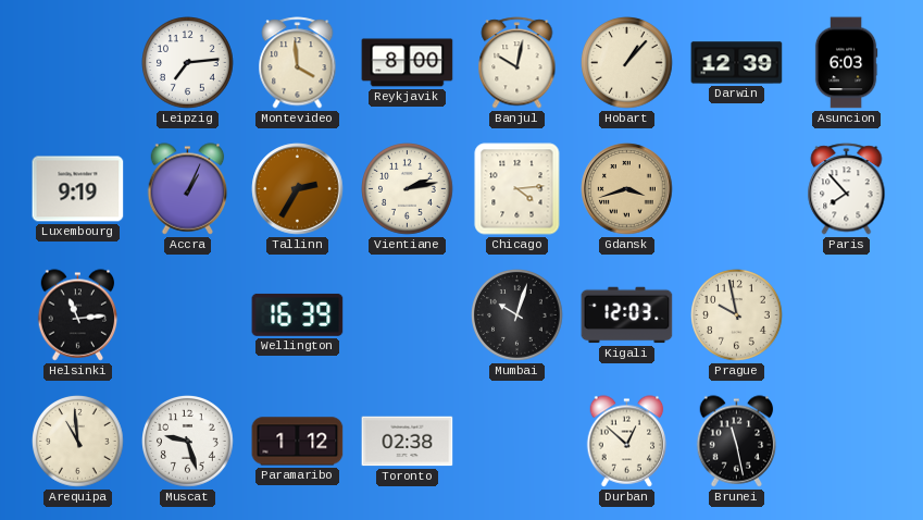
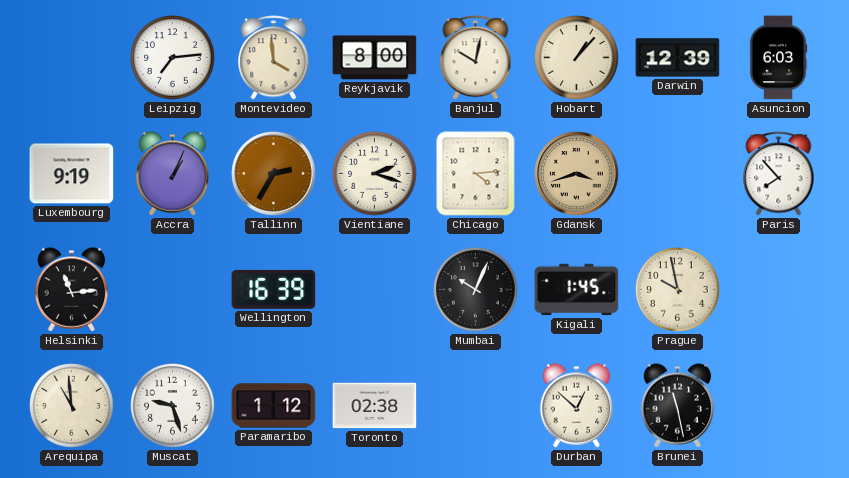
Vientiane: 2:13 -> 2:18 (375, 174)
Mumbai: 10:03 -> 10:04 (476, 290)
Kigali: 12:03 -> 1:45 (577, 290)
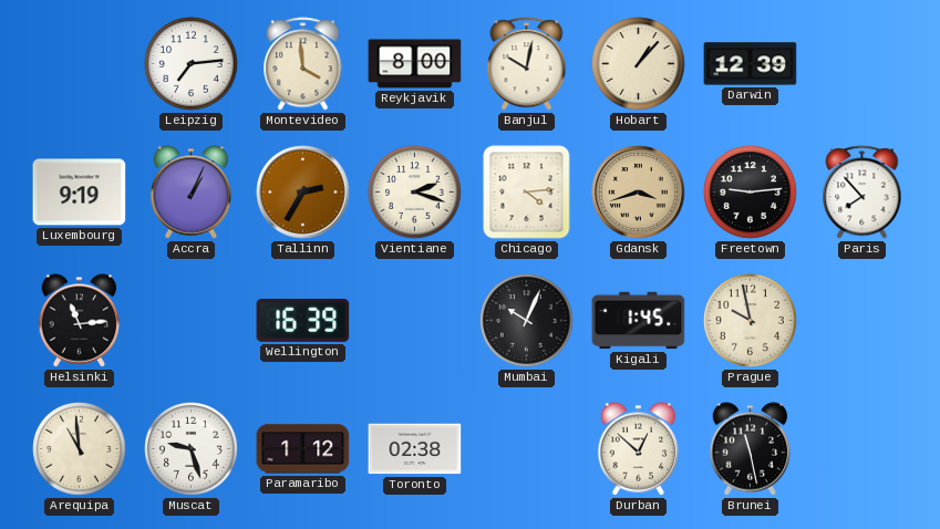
Asuncion: 6:03 -> none (778, 58)
Freetown: none -> 9:14 (751, 193)
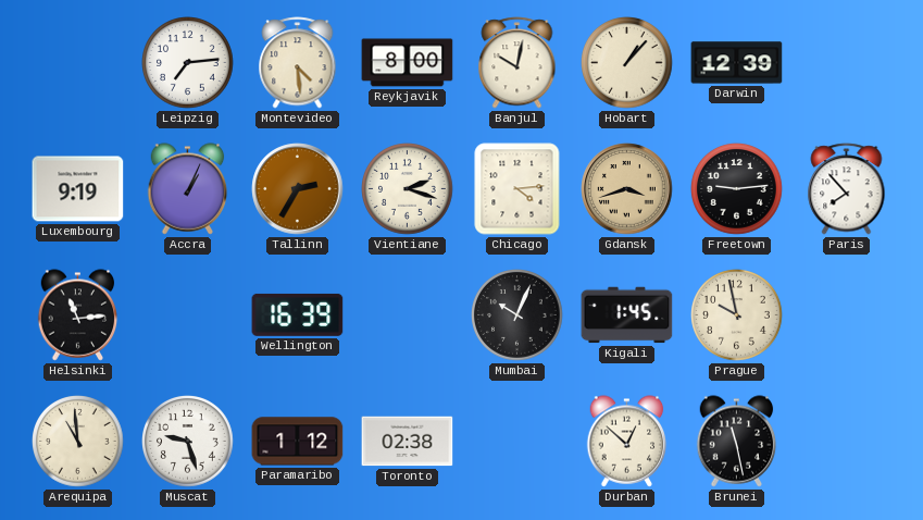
Montevideo: 3:59 -> 4:29 (298, 63)
